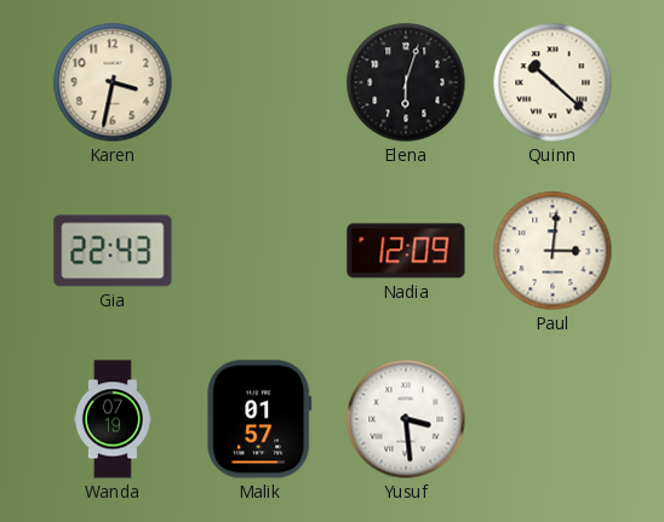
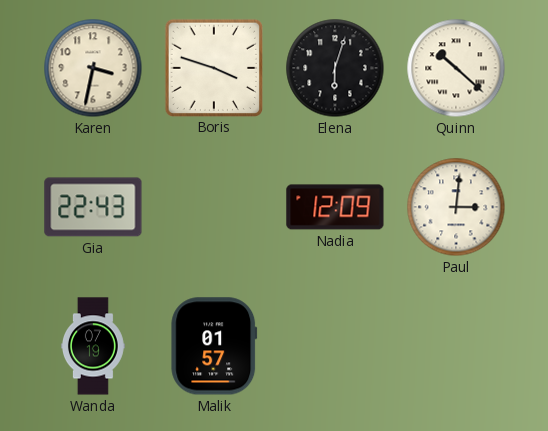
Boris: none -> 3:48 (213, 67)
Yusuf: 3:29 -> none (406, 419)
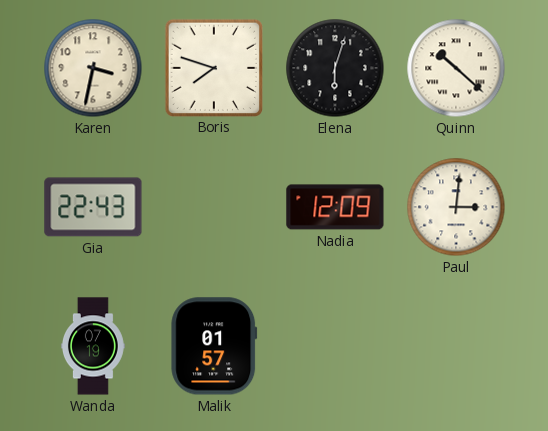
Boris: 3:48 -> 7:48 (213, 67)
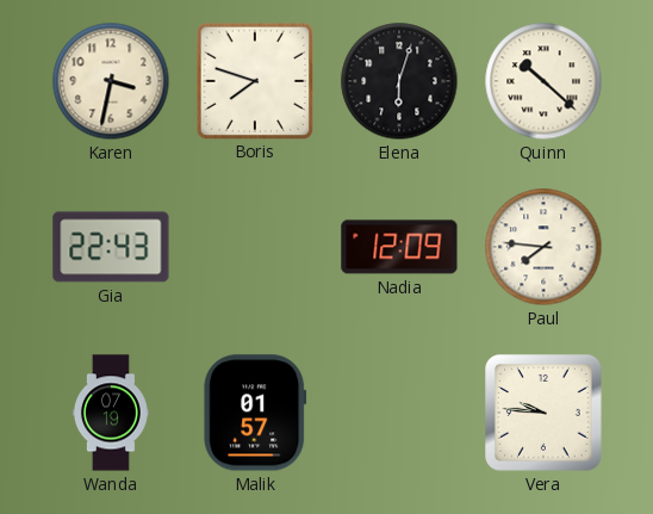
Paul: 3:01 -> 7:46 (543, 247)
Vera: none -> 9:46 (545, 414)
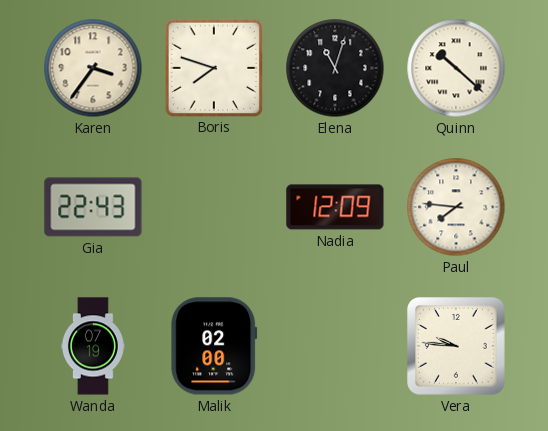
Karen: 3:32 -> 3:36 (93, 68)
Elena: 6:03 -> 11:03 (335, 68)
Malik: 01:57 -> 02:00 (214, 346)
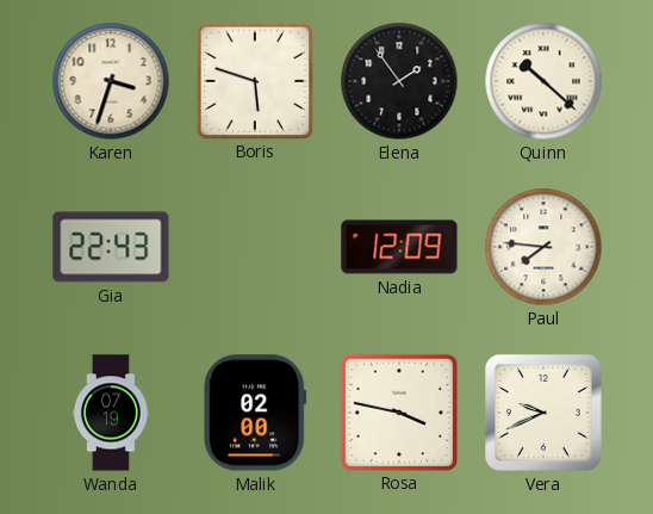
Karen: 3:36 -> 3:33 (111, 81)
Boris: 7:48 -> 5:48 (254, 80)
Elena: 11:03 -> 1:54 (399, 81)
Rosa: none -> 3:47 (398, 411)
Vera: 9:46 -> 9:41 (545, 414)
